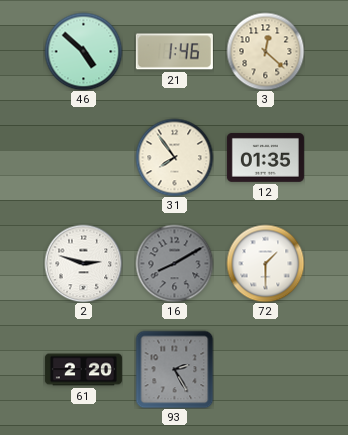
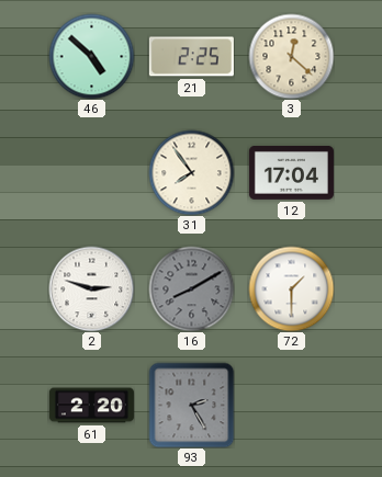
21: 1:46 -> 2:25 (191, 57)
12: 01:35 -> 17:04 (291, 172)
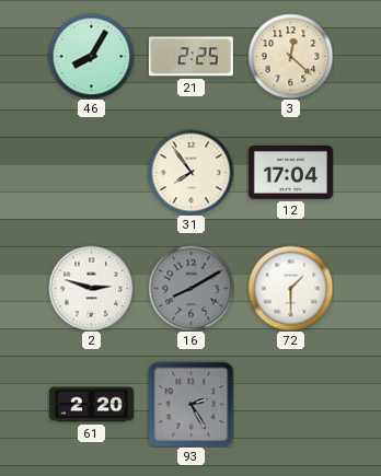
46: 4:52 -> 8:05 (91, 56)
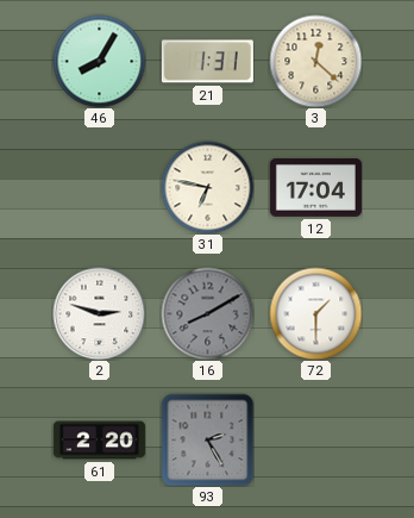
21: 2:25 -> 1:31 (207, 62)
31: 7:54 -> 6:47 (207, 187)
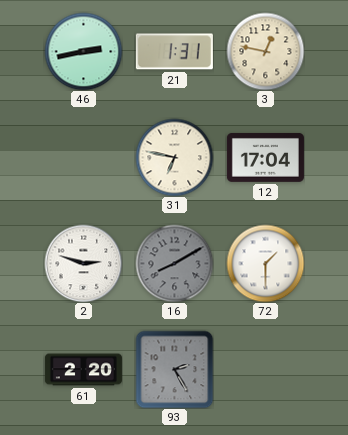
46: 8:05 -> 2:43 (83, 51)
3: 12:22 -> 12:47 (265, 51)
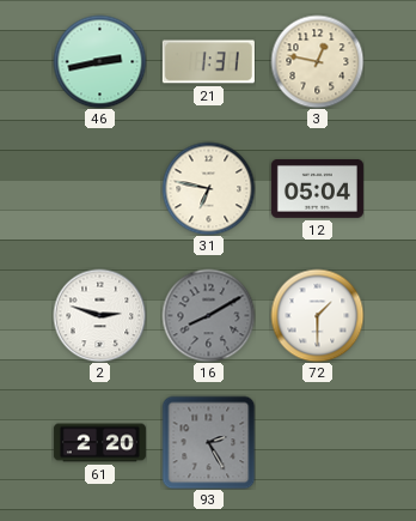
12: 17:04 -> 05:04 (317, 188)
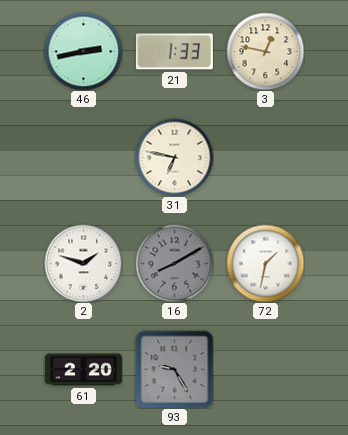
21: 1:31 -> 1:33 (174, 52)
12: 05:04 -> none (317, 188)
2: 2:48 -> 1:48 (83, 263)
72: 1:30 -> 1:32 (265, 263)
93: 2:25 -> 9:25 (174, 369)
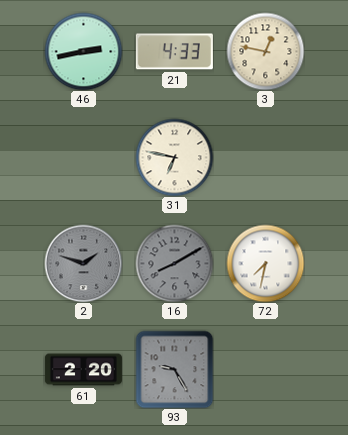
21: 1:33 -> 4:33 (174, 52)
2 dial: white -> grey (83, 263)
72: 1:32 -> 7:32 (265, 263)
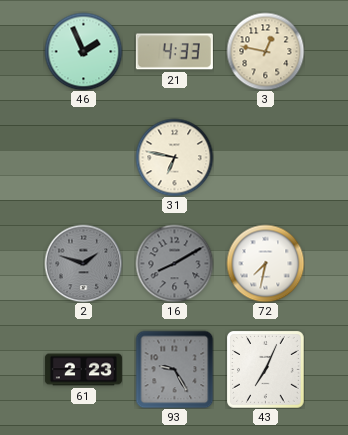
46: 2:43 -> 1:56 (83, 51)
61: 2:20 -> 2:23 (83, 370)
43: none -> 7:04 (266, 370)
